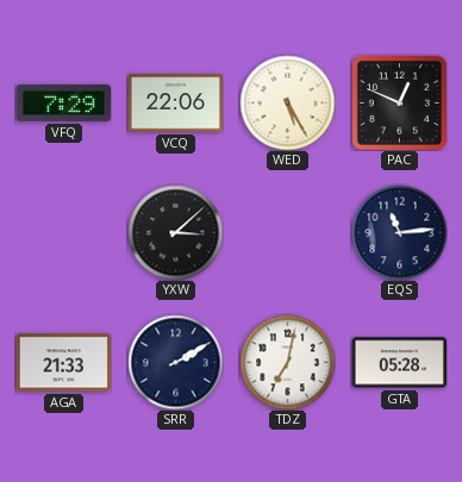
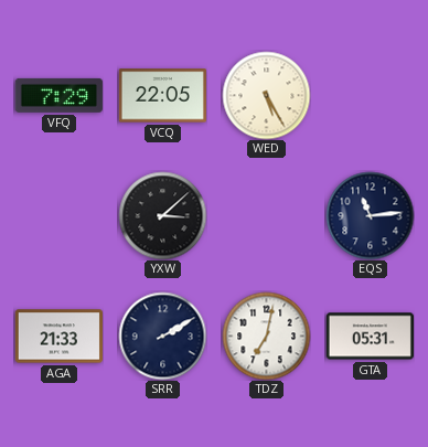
VCQ: 22:06 -> 22:05 (162, 96)
PAC: 12:49 -> none (399, 102)
GTA: 05:28 -> 05:31 (370, 337)
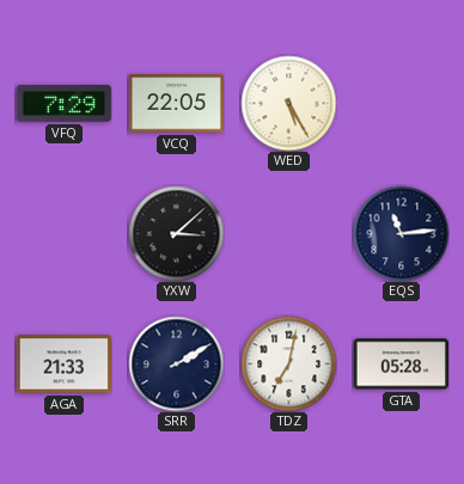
GTA: 05:31 -> 05:28 (401, 364)
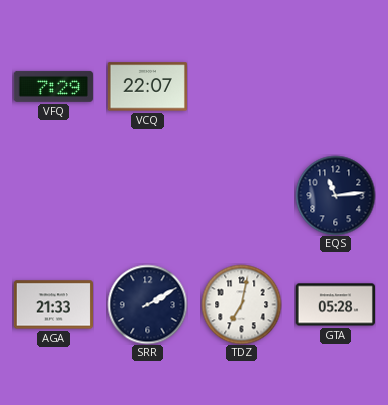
VCQ: 22:05 -> 22:07 (147, 87)
WED: 5:25 -> none (288, 103)
YXW: 3:08 -> none (176, 233)
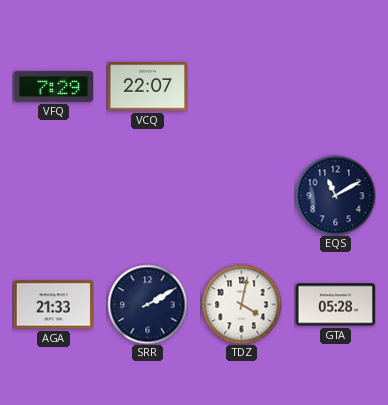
EQS: 11:14 -> 11:10 (335, 195)
TDZ: 7:02 -> 4:02 (241, 304)
